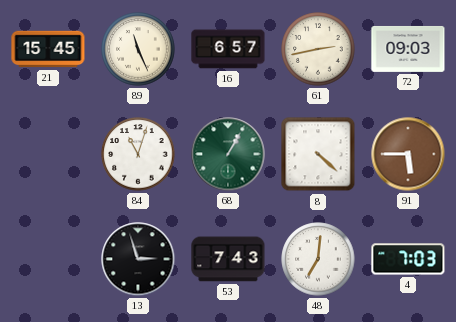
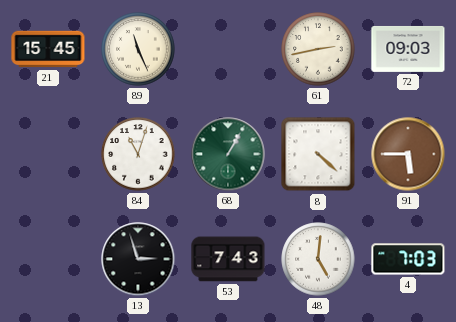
16: 6:57 -> none (228, 49)
48: 7:01 -> 5:01 (318, 259)
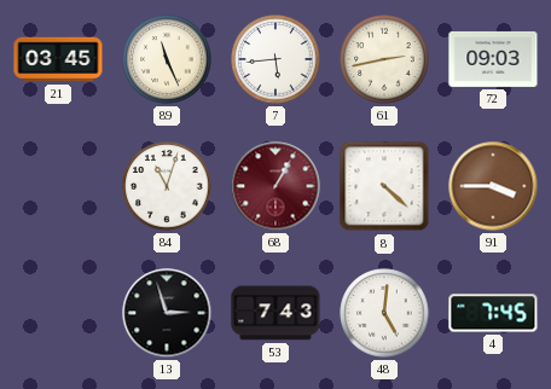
21: 15:45 -> 03:45 (58, 59)
7: none -> 5:44 (275, 59)
68 dial: green -> burgundy (275, 186)
91: 5:45 -> 3:45 (493, 186)
4: 7:03 -> 7:45 (493, 313)
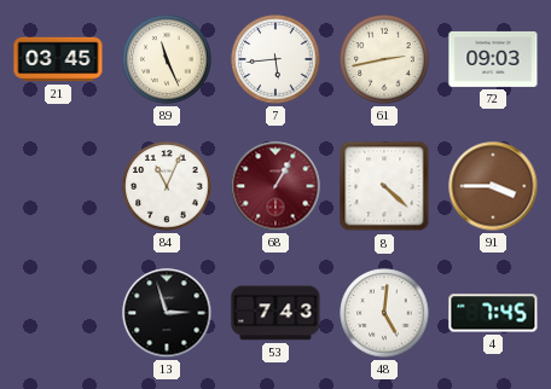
84: 11:03 -> 11:04 (167, 186)
